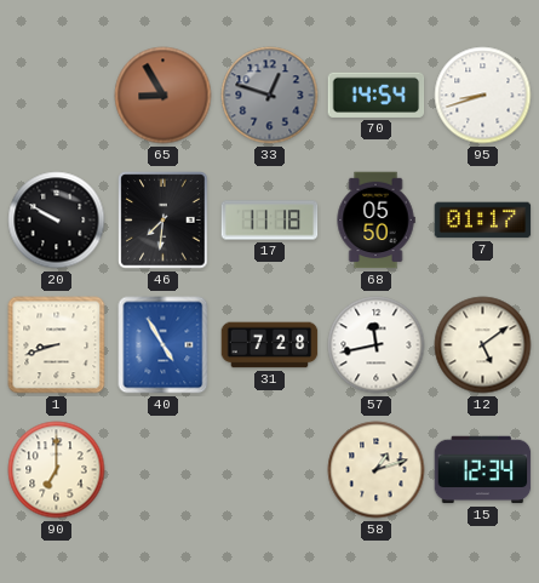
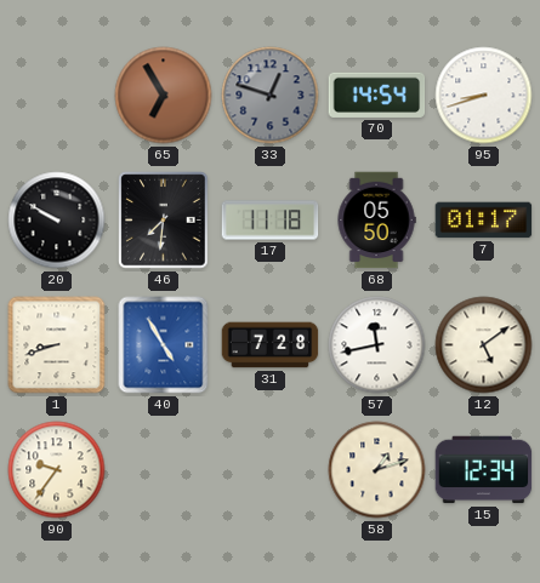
65: 8:55 -> 6:55 (164, 96)
90: 7:00 -> 9:36 (57, 470)
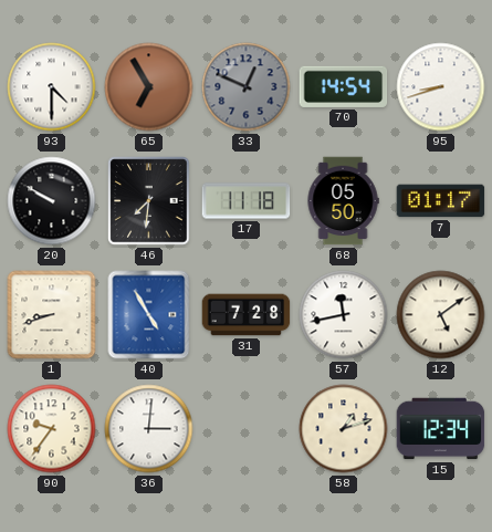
93: none -> 4:30 (52, 87)
33: 12:48 -> 12:49 (247, 87)
36: none -> 3:01 (149, 429)
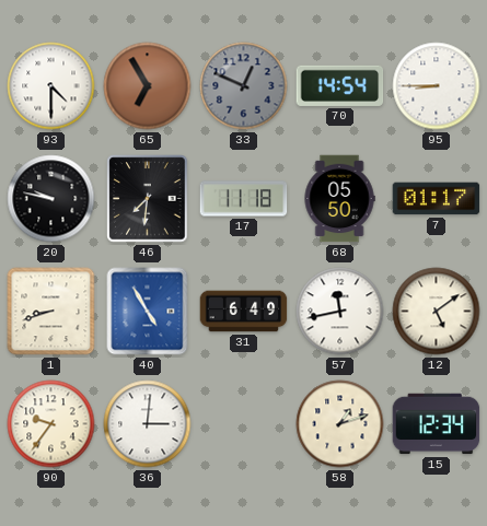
95: 8:42 -> 8:45 (437, 86)
20: 9:50 -> 9:47 (51, 199)
31: 7:28 -> 6:49 (244, 312)
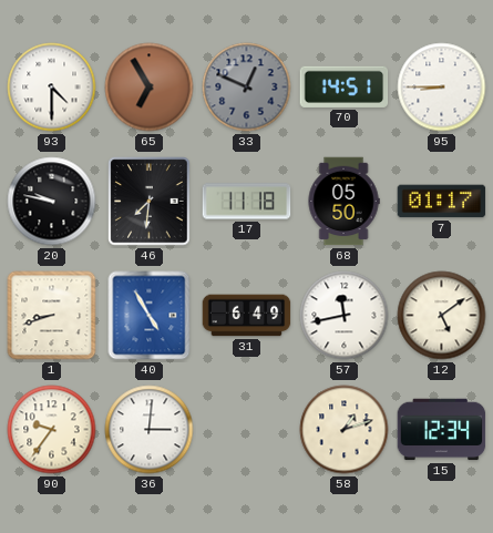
70: 14:54 -> 14:51 (345, 86)
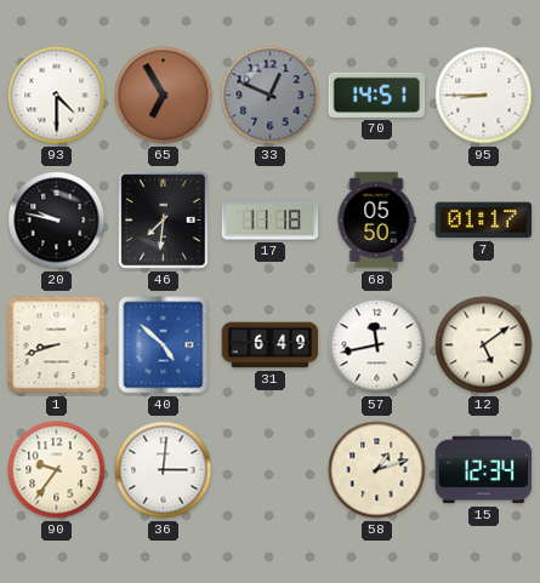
40: 4:55 -> 4:52 (164, 345)
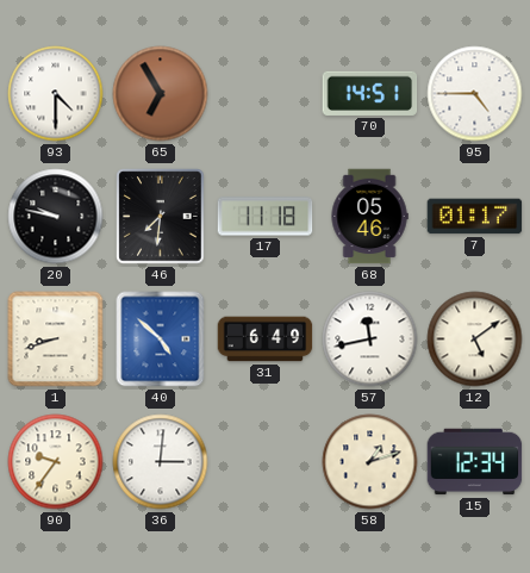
33: 12:49 -> none (271, 96)
95: 8:45 -> 4:45 (475, 94)
68: 05:50 -> 05:46 (369, 217)
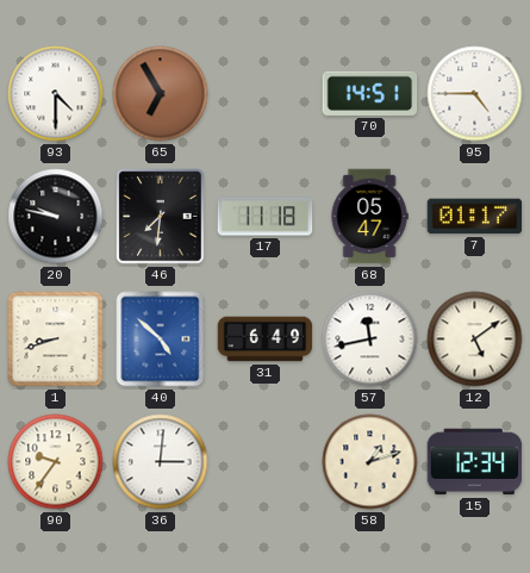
68: 05:46 -> 05:47 (369, 217)
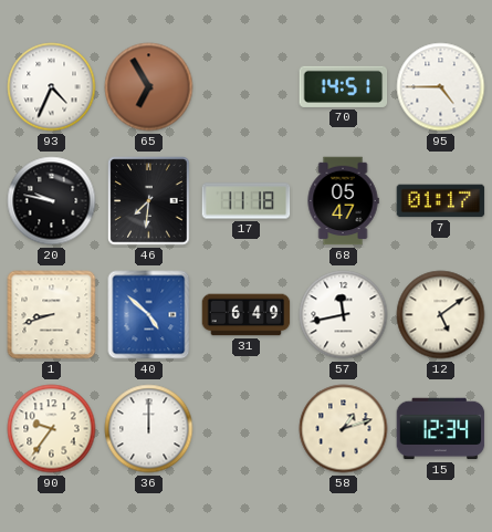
93: 4:30 -> 4:34 (52, 87)
36: 3:01 -> 12:00 (149, 429)
